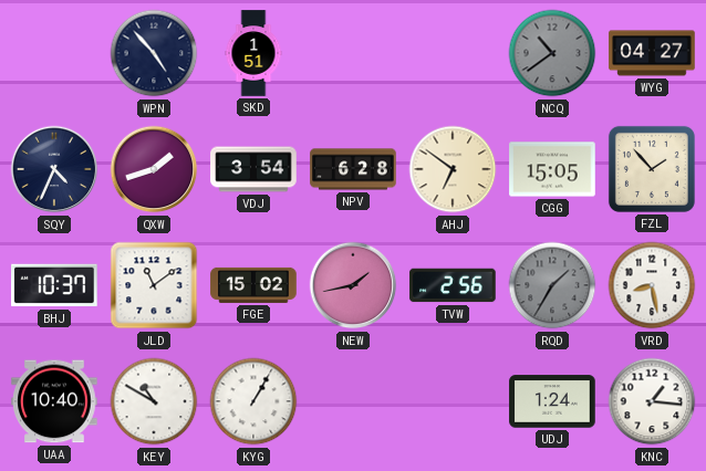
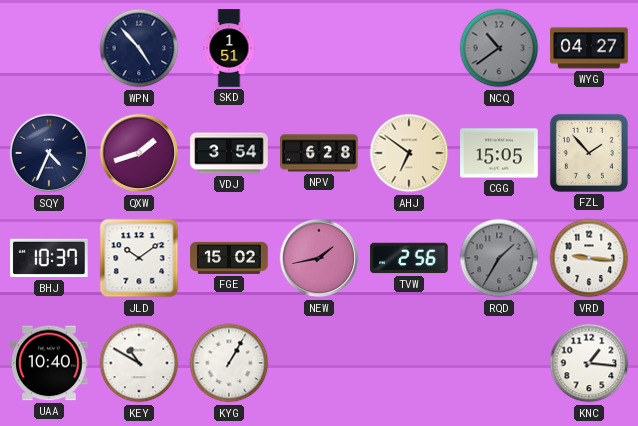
JLD: 11:09 -> 10:09 (139, 258)
VRD: 8:28 -> 9:16 (589, 258)
UDJ: 1:24 -> none (552, 401)
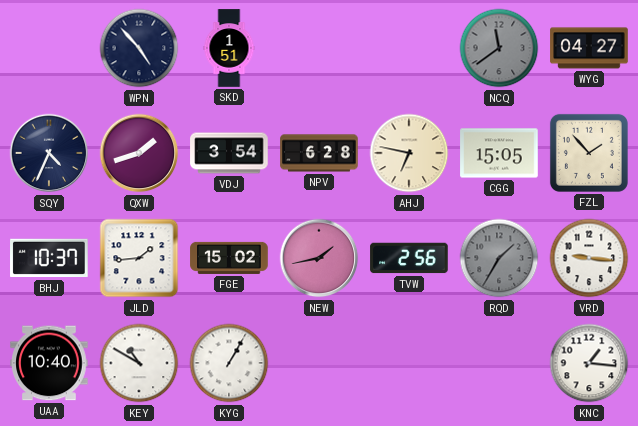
NCQ: 10:39 -> 11:39 (499, 48)
AHJ: 6:51 -> 6:47 (409, 153)
JLD: 10:09 -> 1:44 (139, 258)
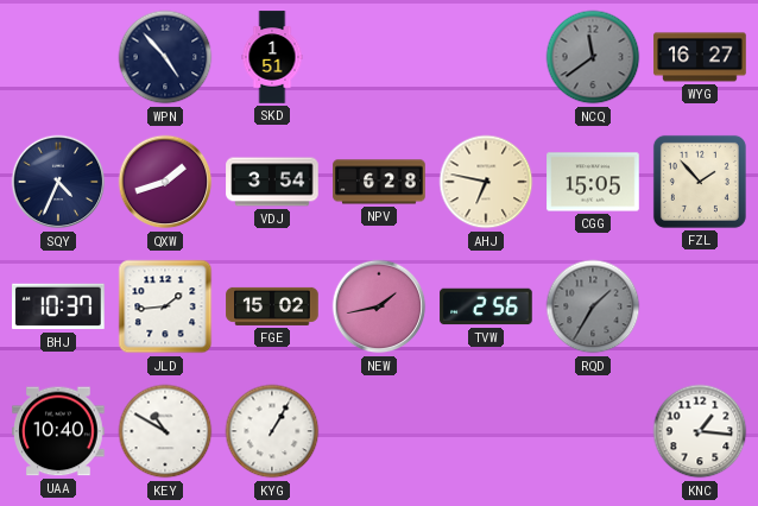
WYG: 04:27 -> 16:27 (700, 57)
VRD: 9:16 -> none (589, 258)
